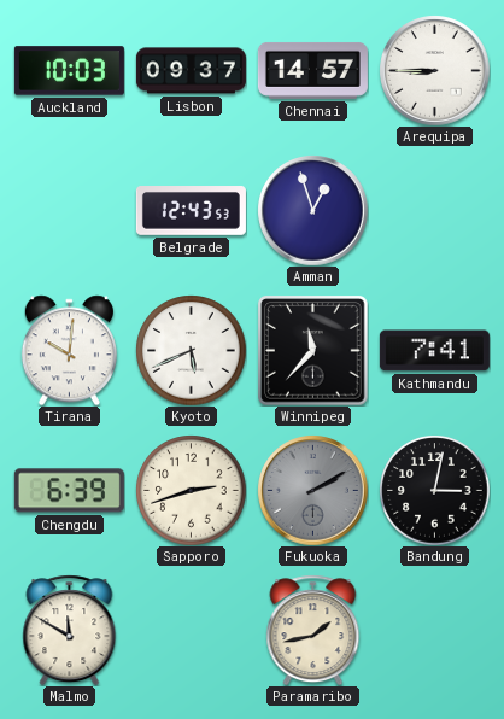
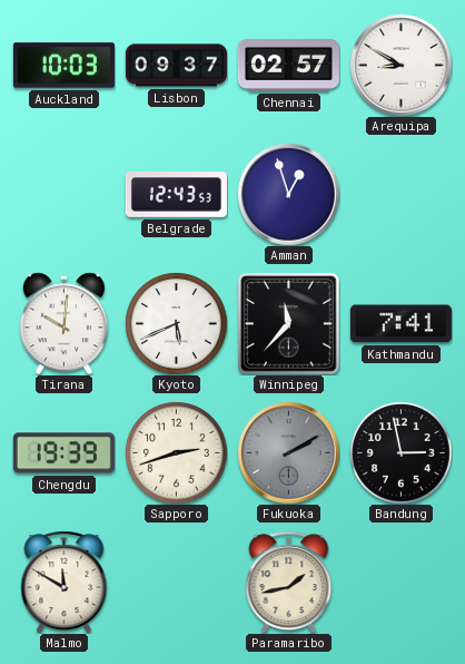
Chennai: 14:57 -> 02:57 (288, 65)
Arequipa: 8:45 -> 8:50 (400, 65)
Chengdu: 6:39 -> 19:39 (63, 453)
Bandung: 3:02 -> 2:58 (400, 452)
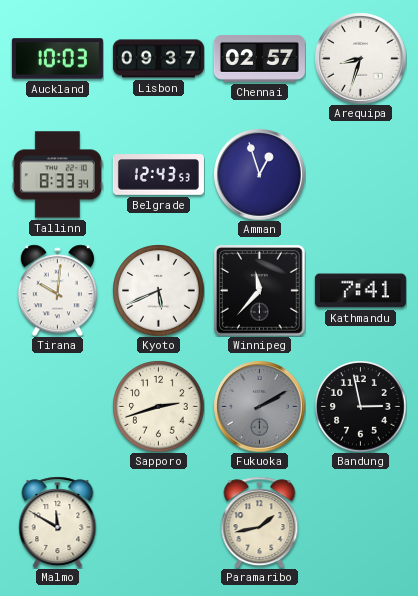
Arequipa: 8:50 -> 8:33 (360, 58)
Tallinn: none -> 8:33 (57, 175)
Chengdu: 19:39 -> none (63, 453)
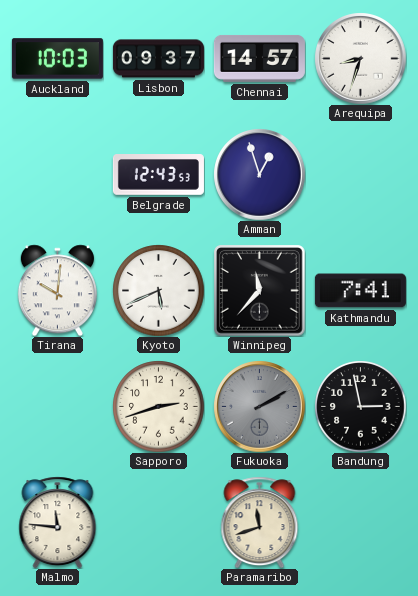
Chennai: 02:57 -> 14:57 (259, 58)
Tallinn: 8:33 -> none (57, 175)
Malmo: 11:50 -> 11:46 (58, 522)
Paramaribo: 1:43 -> 11:42 (260, 522)
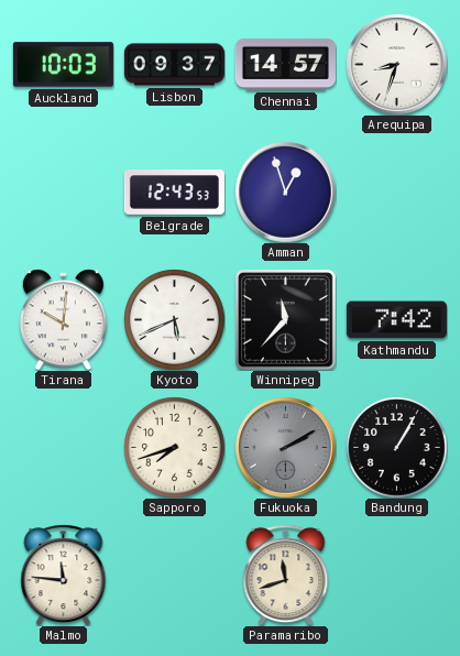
Kathmandu: 7:41 -> 7:42 (396, 320)
Sapporo: 2:42 -> 7:42 (174, 447)
Bandung: 2:58 -> 1:05 (396, 447)
